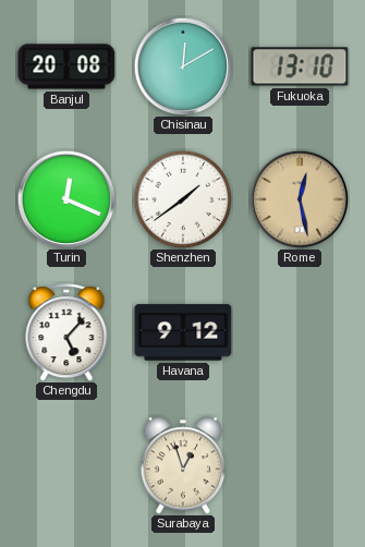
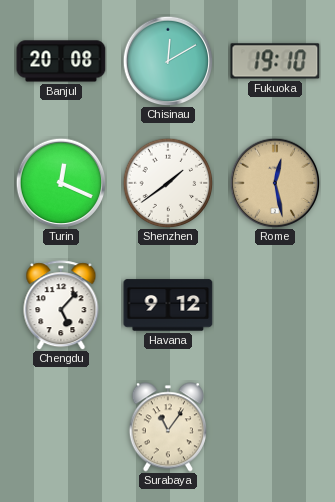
Fukuoka: 13:10 -> 19:10 (275, 61)
Surabaya: 12:57 -> 11:06 (168, 427)
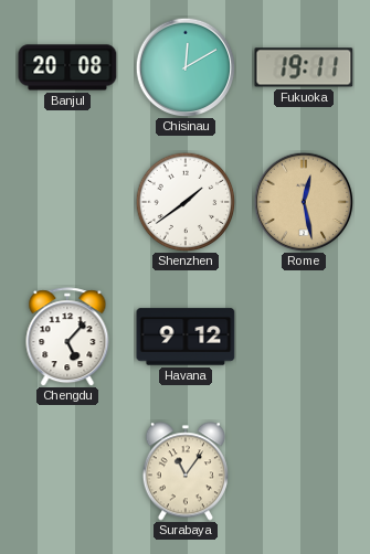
Fukuoka: 19:10 -> 19:11 (304, 67)
Turin: 12:19 -> none (61, 183)
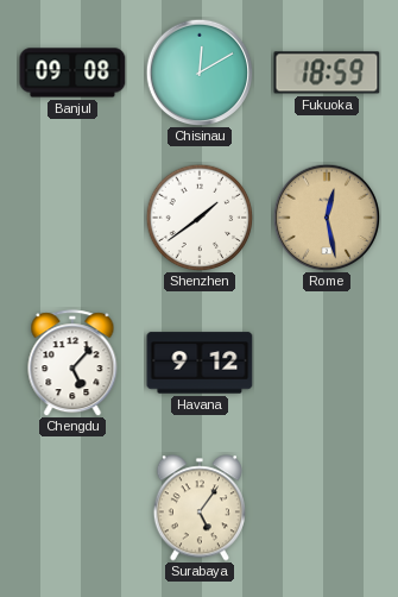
Banjul: 20:08 -> 09:08 (72, 73)
Fukuoka: 19:11 -> 18:59 (327, 73)
Surabaya: 11:06 -> 5:06 (200, 508)
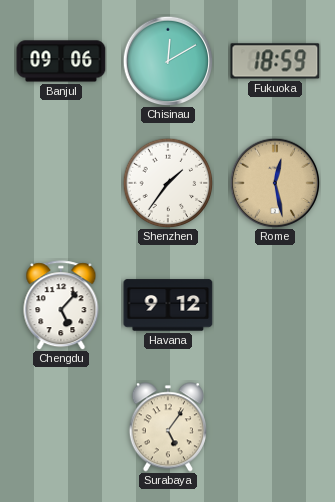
Banjul: 09:08 -> 09:06 (61, 61)
Shenzhen: 1:39 -> 1:36 (168, 183)
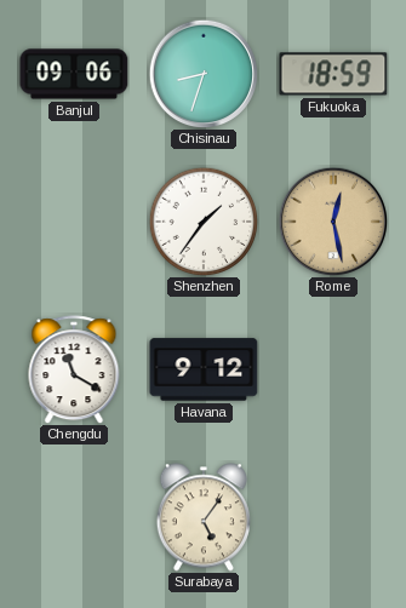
Chisinau: 12:10 -> 8:33 (204, 74)
Chengdu: 5:07 -> 11:20 (74, 369)
